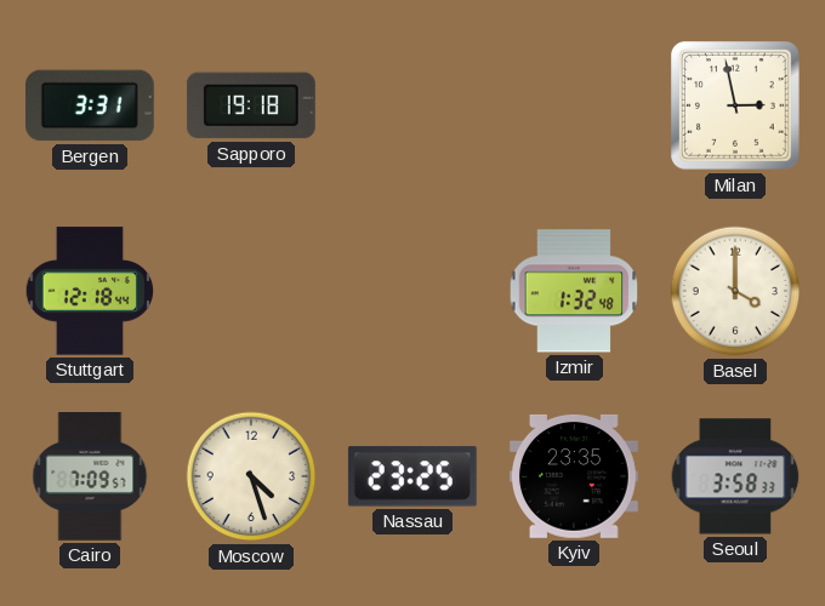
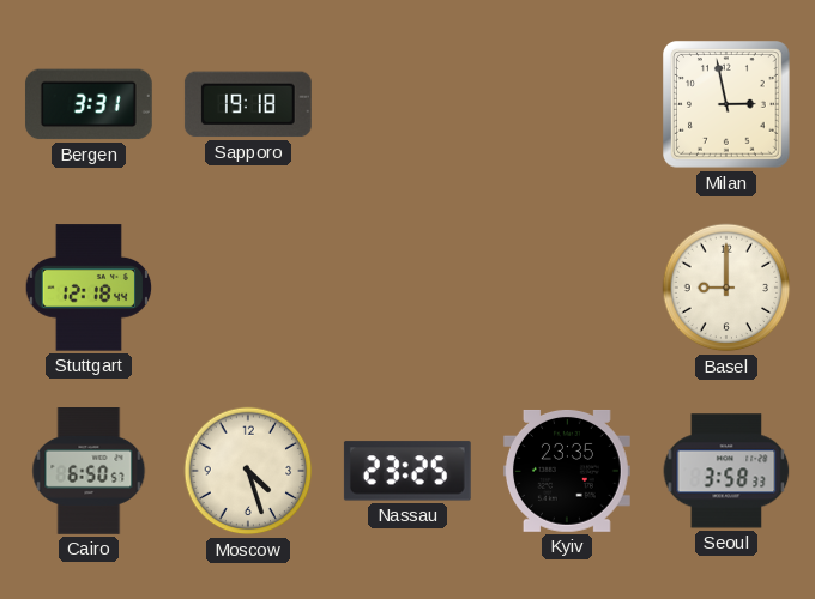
Izmir: 1:32 -> none (574, 291)
Basel: 4:00 -> 9:00 (726, 288)
Cairo: 7:09 -> 6:50 (89, 472)
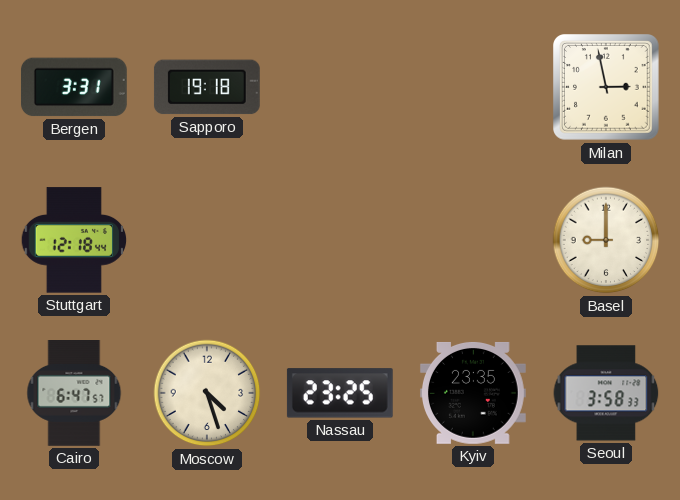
Cairo: 6:50 -> 6:47 (74, 394)
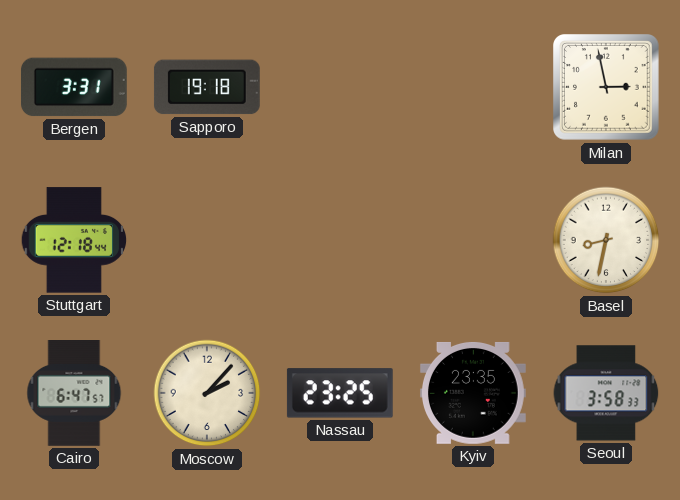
Basel: 9:00 -> 8:32 (606, 240)
Moscow: 4:27 -> 2:07 (207, 393)
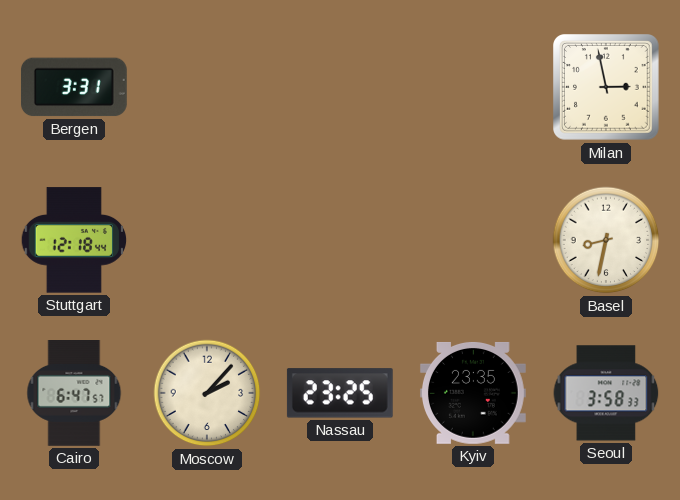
Sapporo: 19:18 -> none (207, 87)
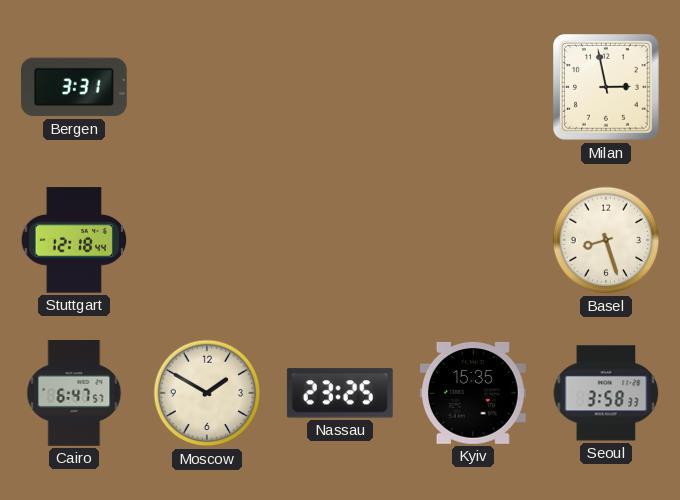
Basel: 8:32 -> 8:27 (606, 240)
Moscow: 2:07 -> 1:50 (207, 393)
Kyiv: 23:35 -> 15:35 (473, 393)
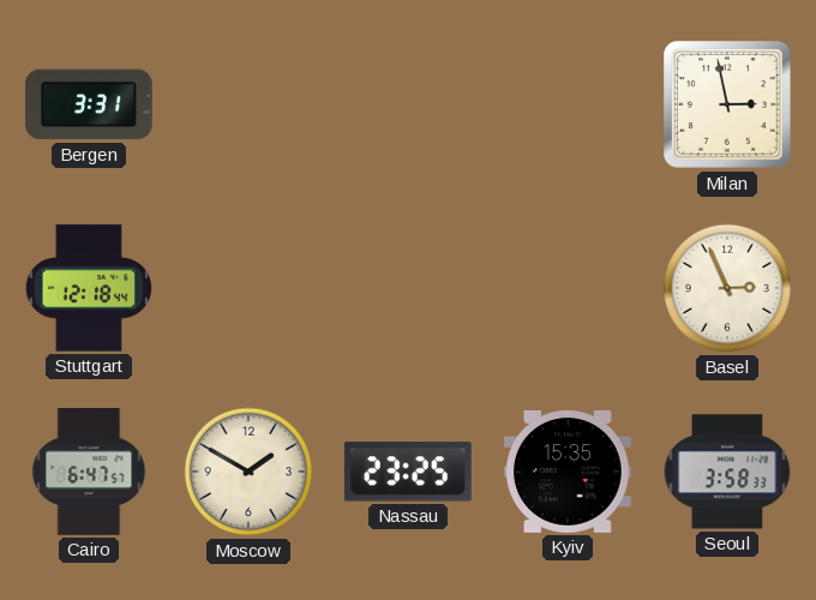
Basel: 8:27 -> 2:56 (727, 288)
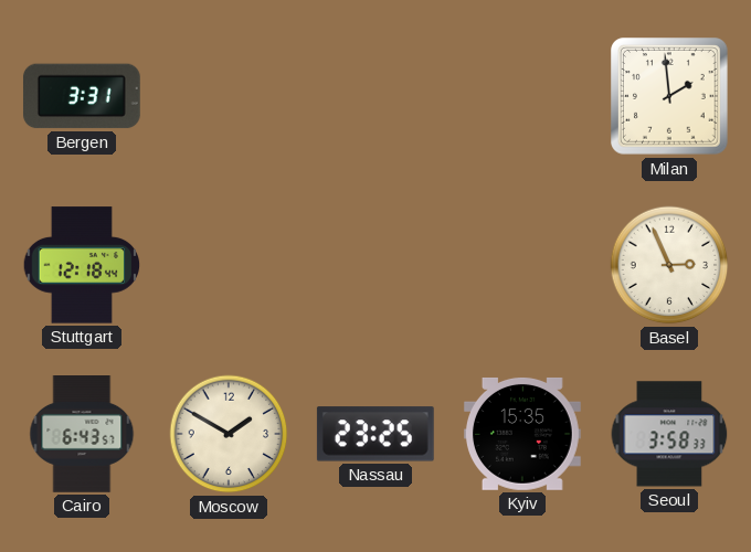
Milan: 2:58 -> 1:59 (670, 97)
Cairo: 6:47 -> 6:43 (82, 435)
